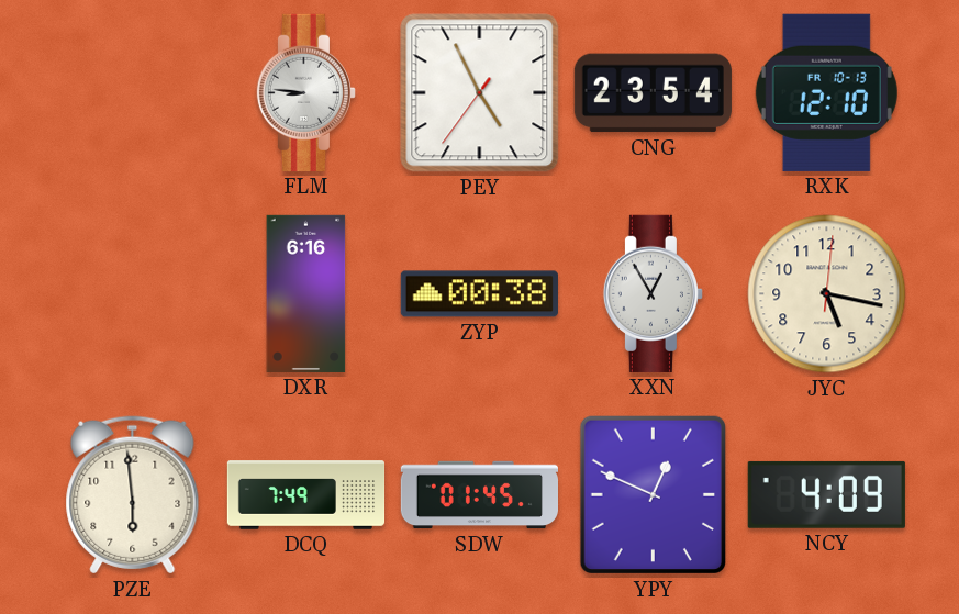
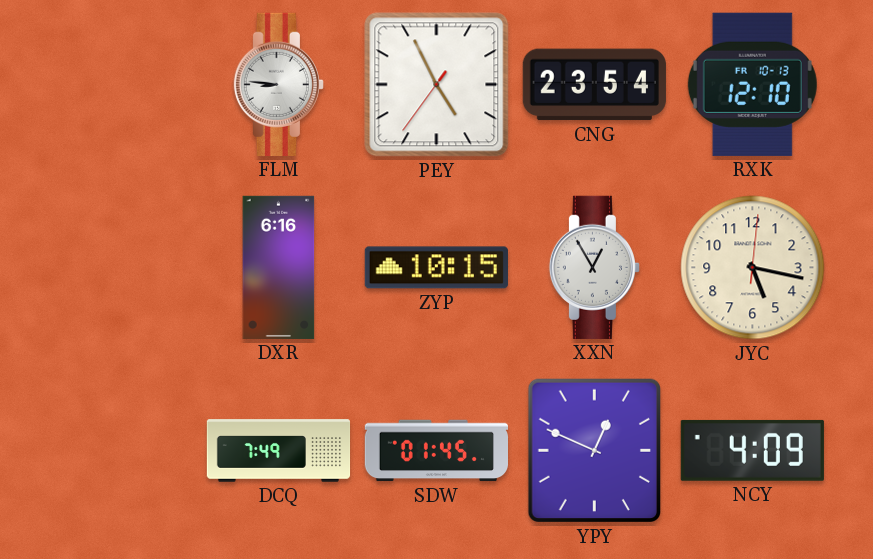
ZYP: 00:38 -> 10:15 (436, 268)
PZE: 5:59 -> none (133, 495)
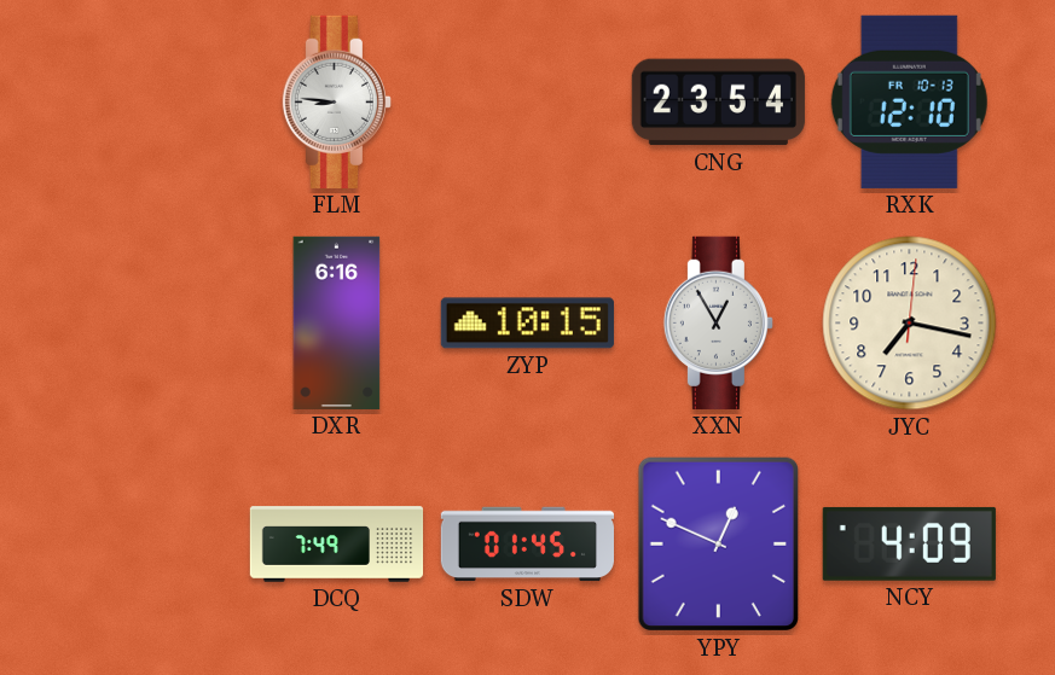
PEY: 4:55 -> none (437, 85)
JYC: 5:17 -> 7:17 (910, 324)
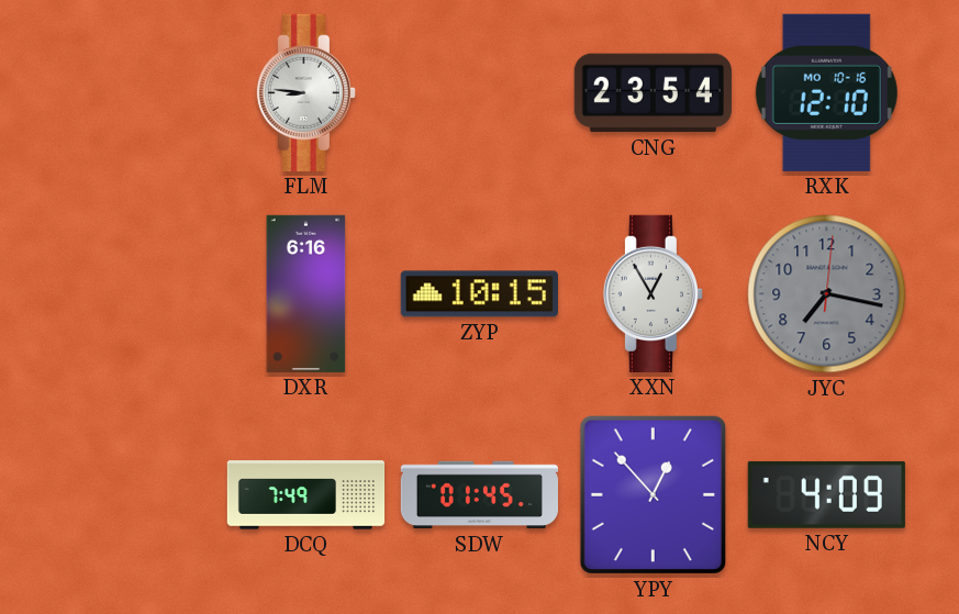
RXK date: FR 10-13 -> MO 10-16 (826, 92)
JYC dial: cream -> grey (827, 294)
YPY: 12:49 -> 12:53 (653, 495)
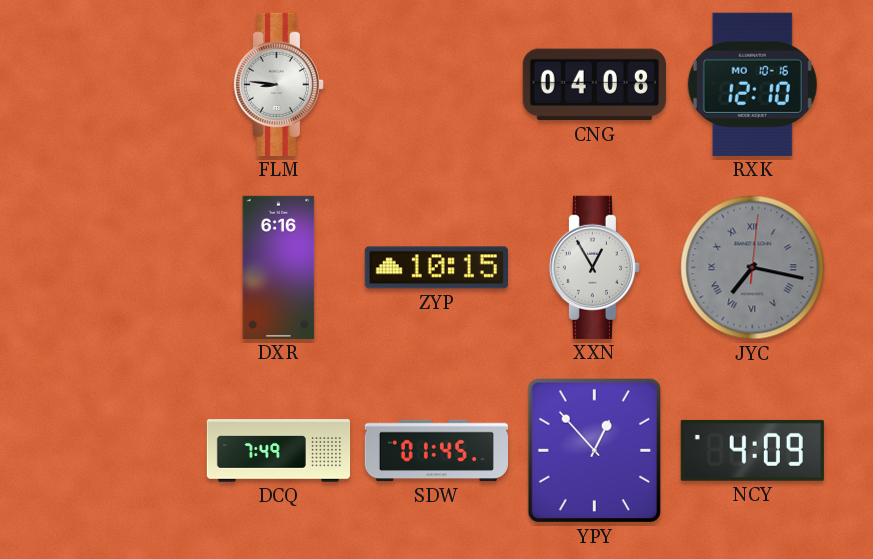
CNG: 23:54 -> 04:08 (594, 85)
JYC numerals: Arabic -> Roman (753, 268)
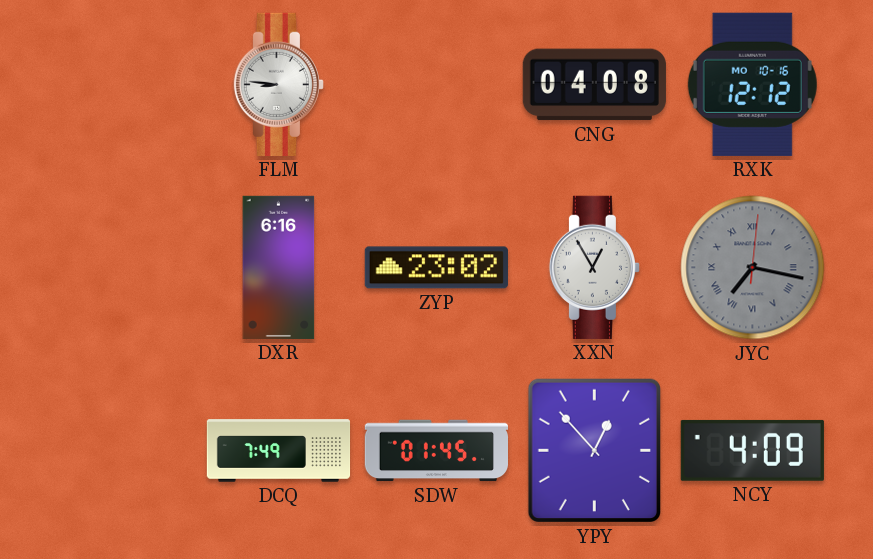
RXK: 12:10 -> 12:12 (752, 84)
ZYP: 10:15 -> 23:02 (436, 268)
